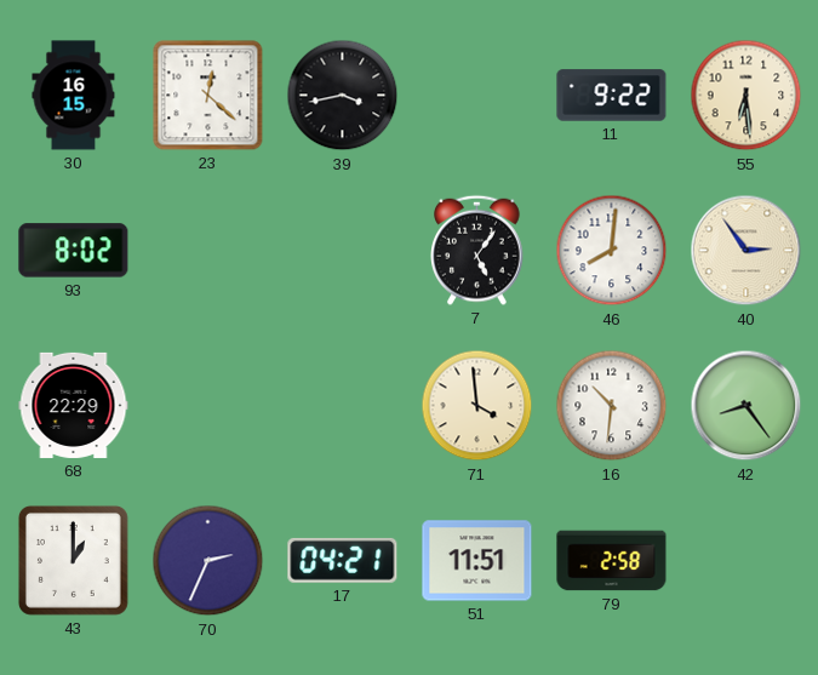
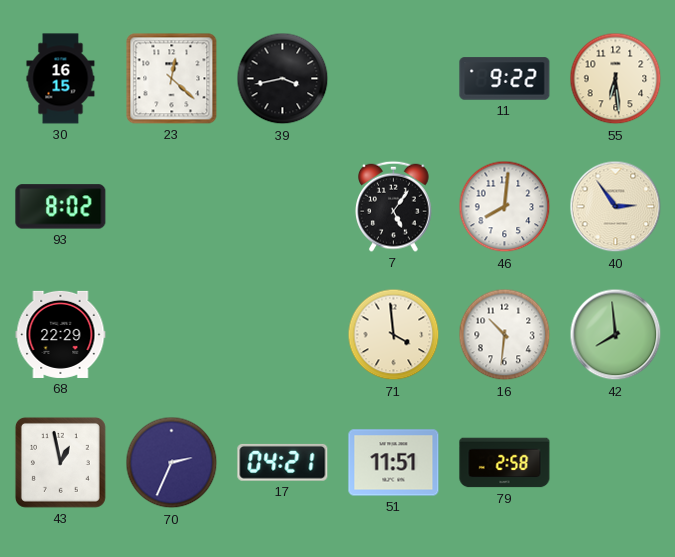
42: 8:24 -> 7:59 (616, 335)
43: 1:00 -> 12:58 (60, 462)
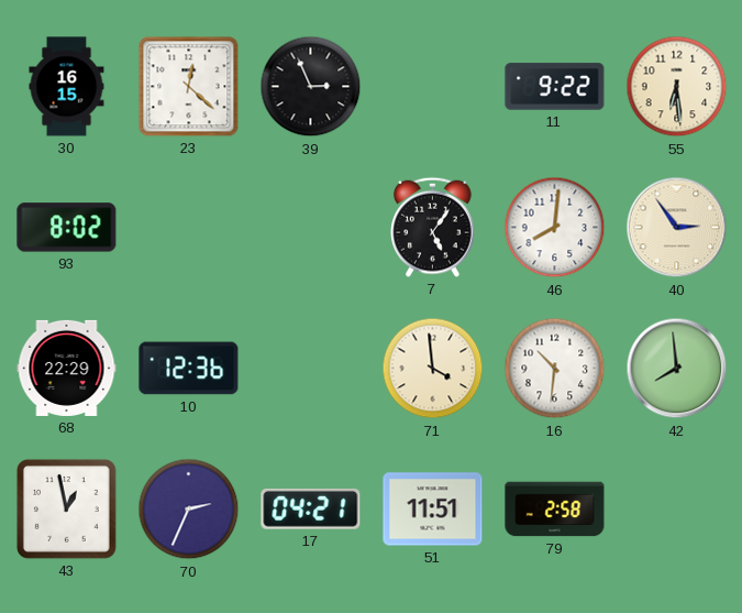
39: 3:43 -> 2:56 (311, 87)
10: none -> 12:36 (189, 369)
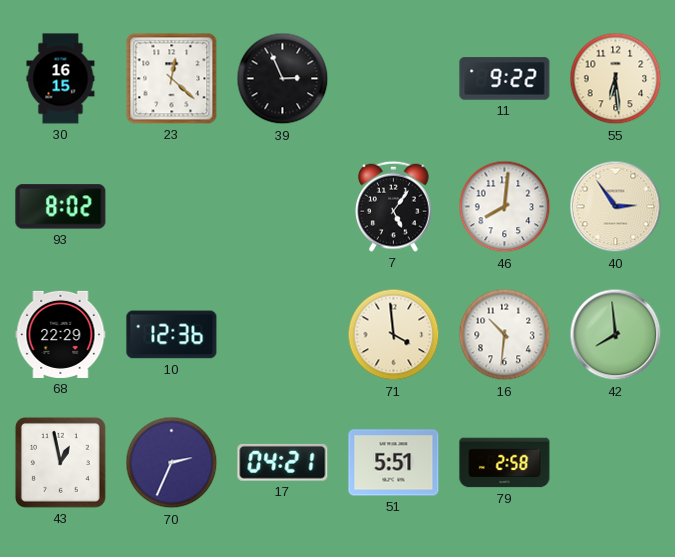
51: 11:51 -> 5:51 (394, 463)
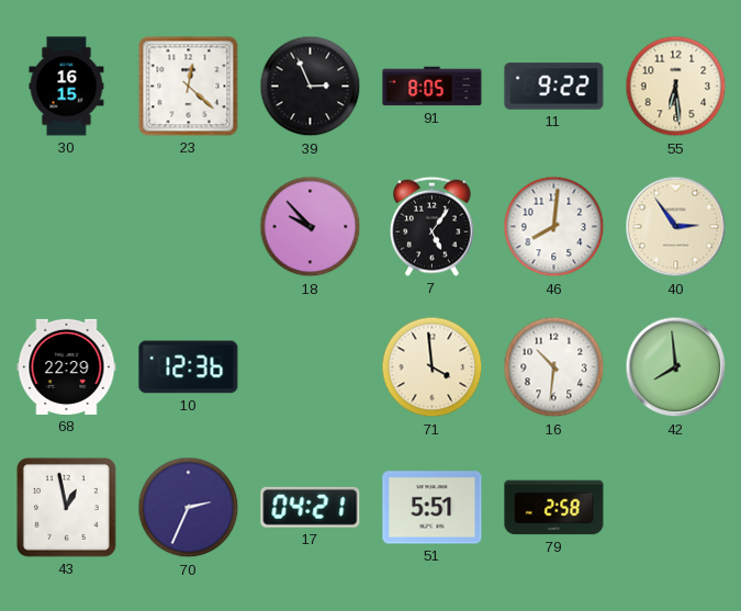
91: none -> 8:05 (433, 87)
93: 8:02 -> none (61, 207)
18: none -> 9:53 (311, 227)
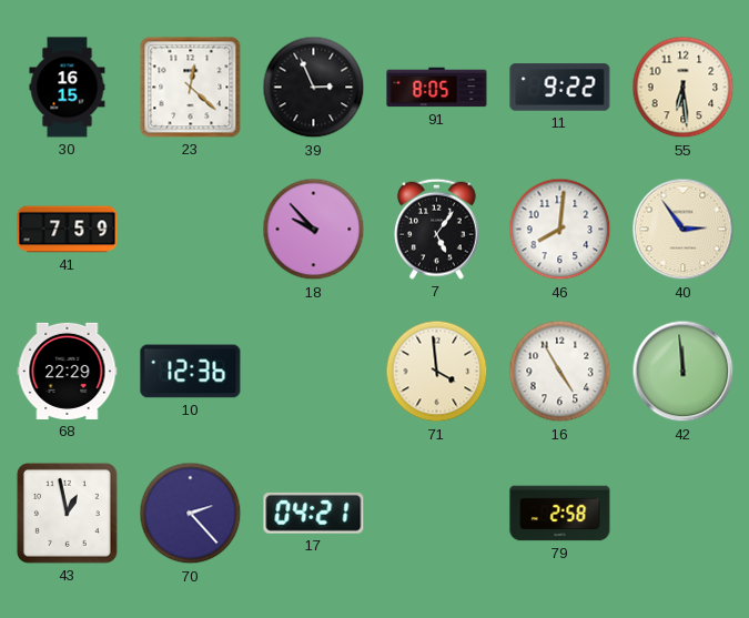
41: none -> 7:59 (68, 230)
16: 10:31 -> 4:55 (560, 372)
42: 7:59 -> 11:59 (684, 372)
70: 2:34 -> 2:23 (191, 514)
51: 5:51 -> none (433, 508)
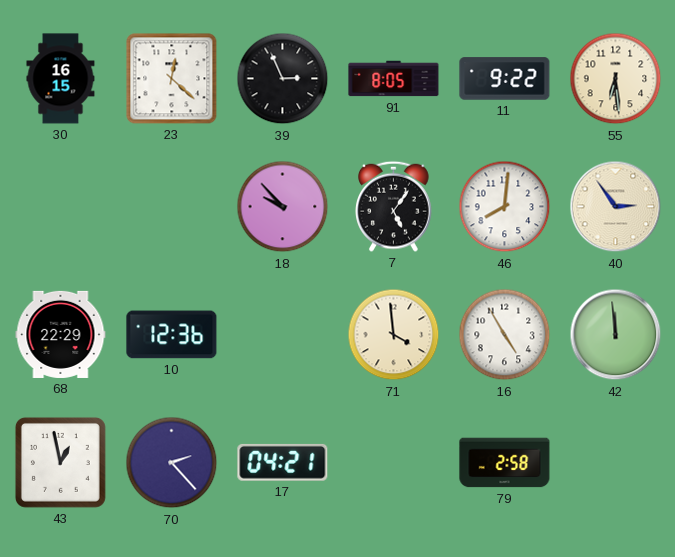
41: 7:59 -> none (68, 230)
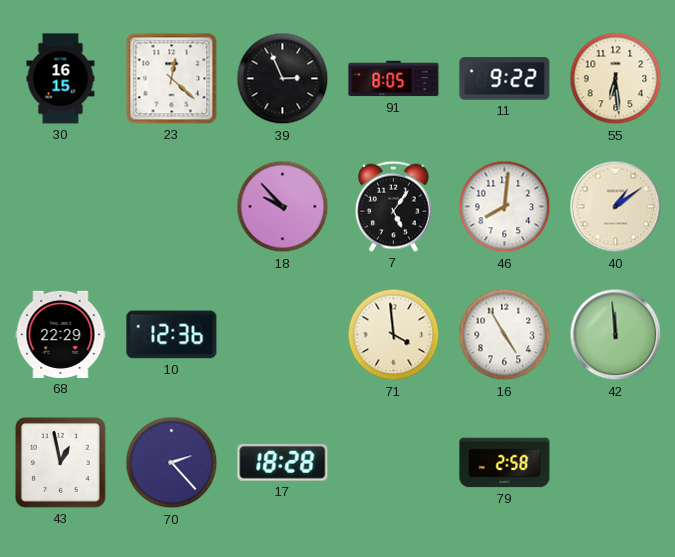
40: 2:54 -> 1:09 (616, 207)
17: 04:21 -> 18:28 (283, 462)
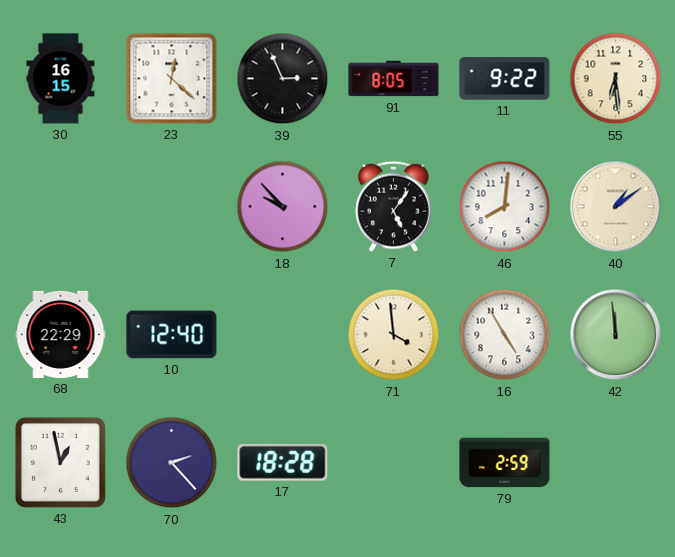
10: 12:36 -> 12:40 (172, 335)
79: 2:58 -> 2:59 (505, 463)
